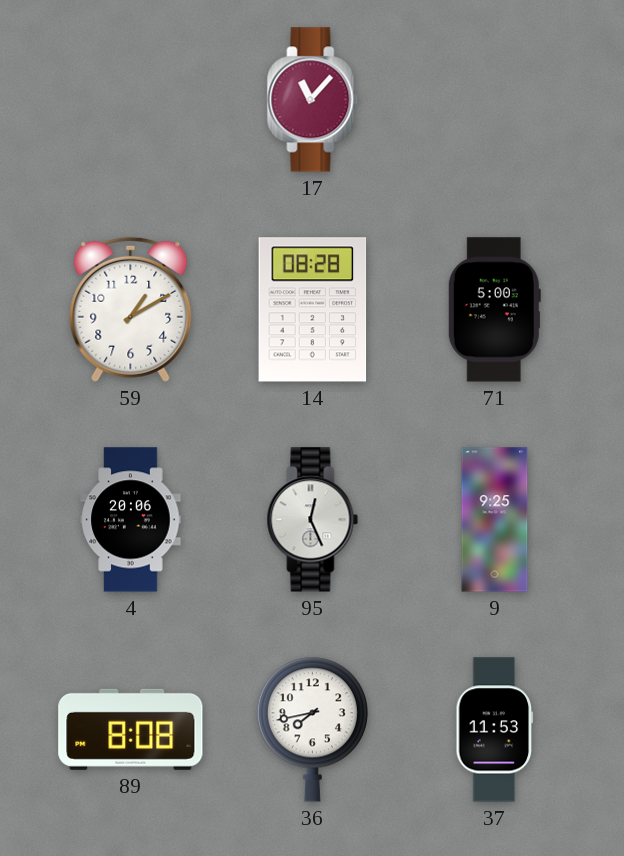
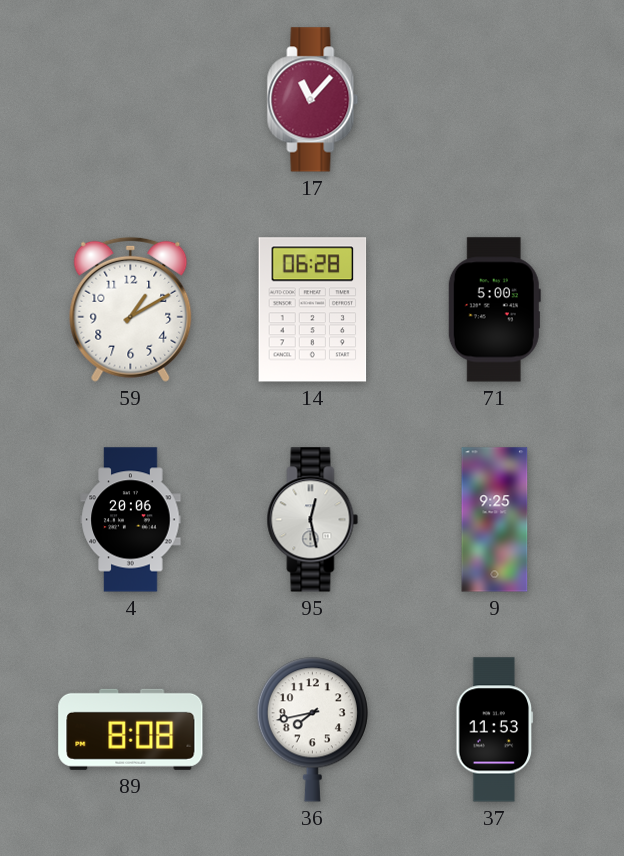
14: 08:28 -> 06:28 (313, 310)
95: 12:26 -> 12:28 (313, 520)
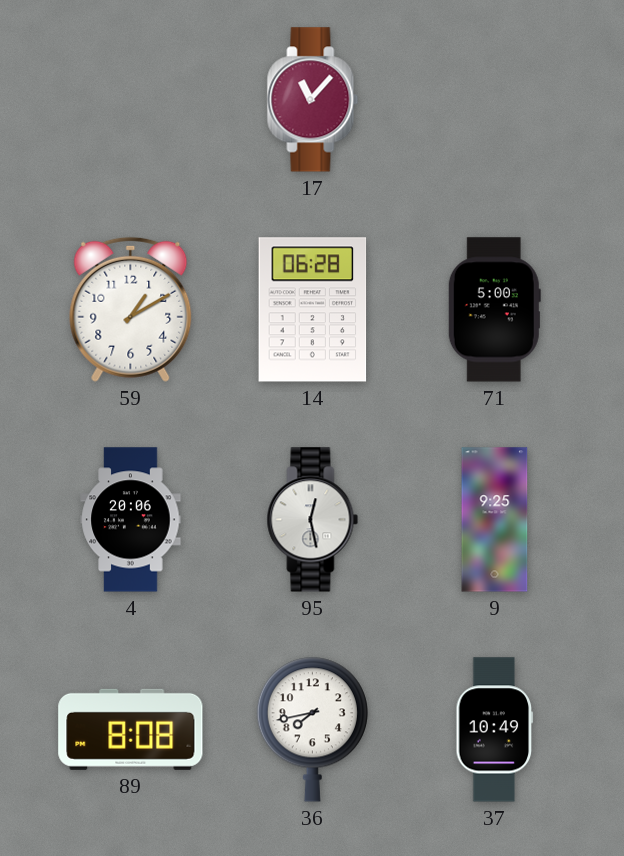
37: 11:53 -> 10:49 (495, 730)
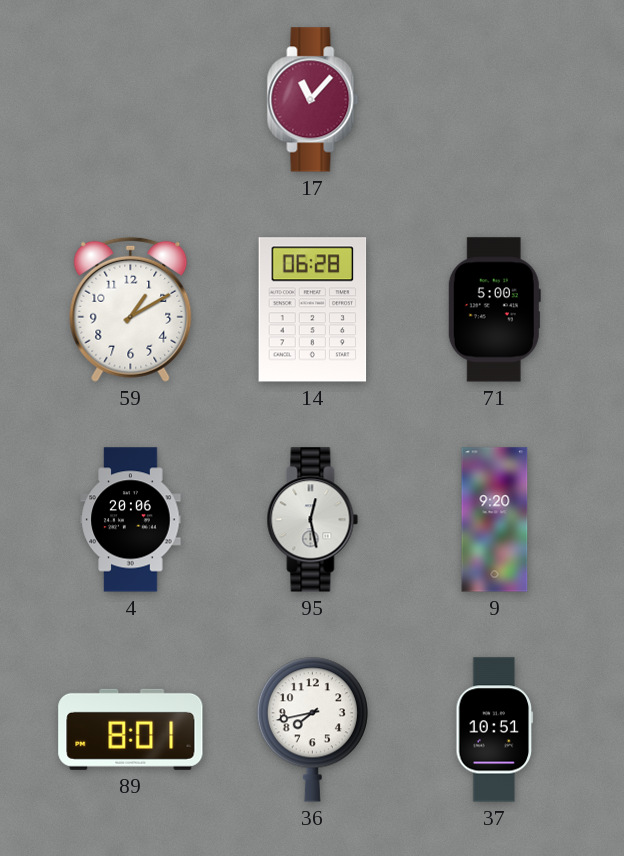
9: 9:25 -> 9:20 (495, 520)
89: 8:08 -> 8:01 (131, 729)
37: 10:49 -> 10:51 (495, 730)
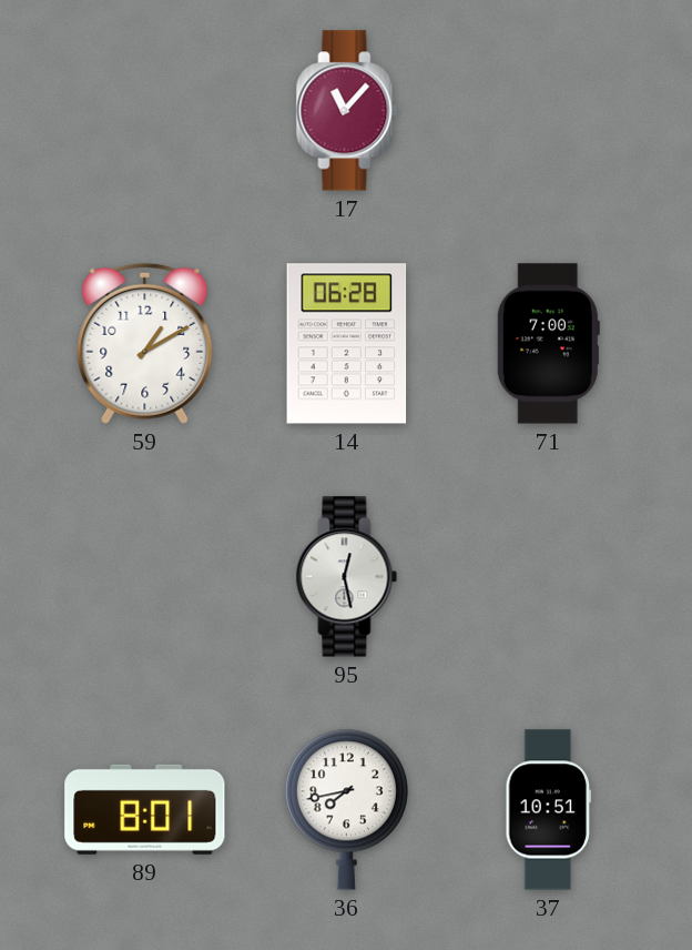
71: 5:00 -> 7:00 (548, 344)
4: 20:06 -> none (131, 520)
9: 9:20 -> none (495, 520)
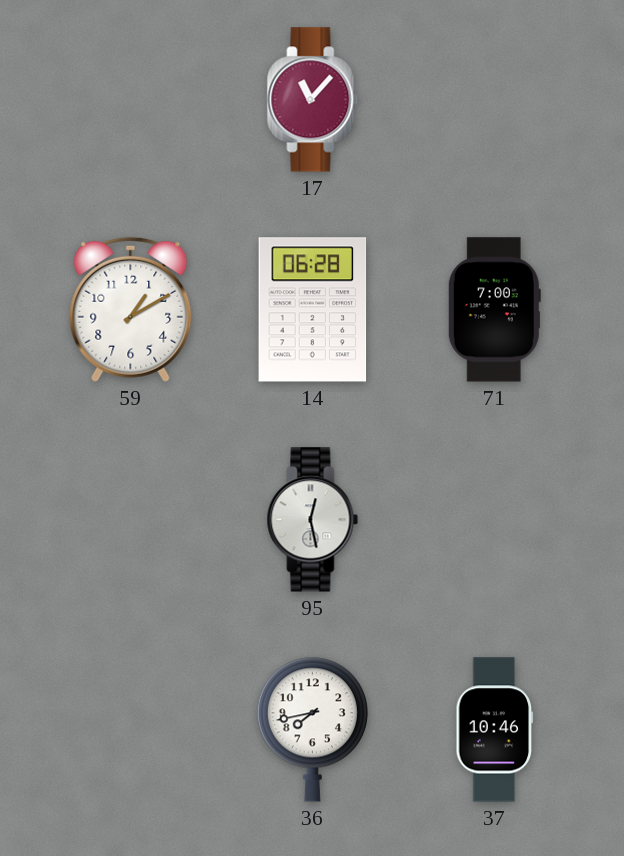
89: 8:01 -> none (145, 809)
37: 10:51 -> 10:46 (495, 730)
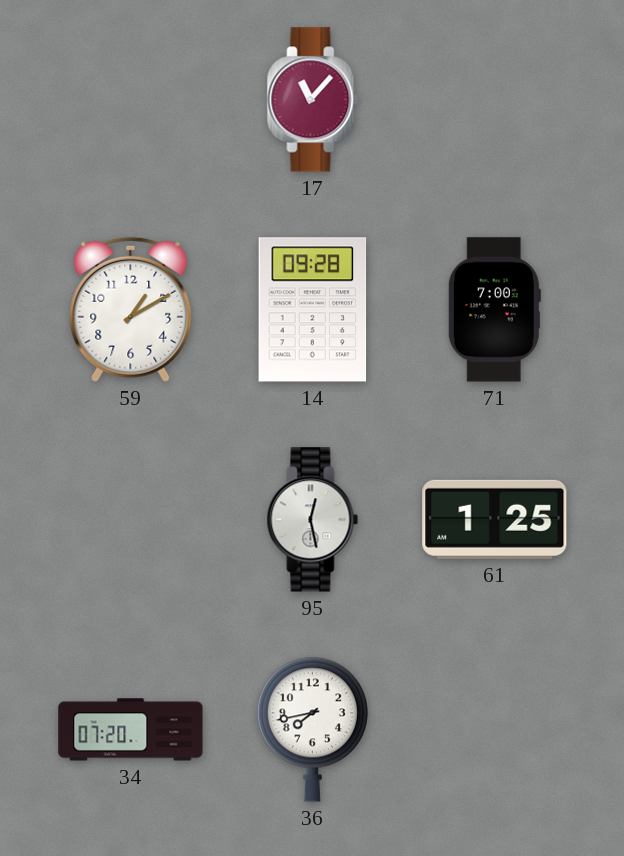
14: 06:28 -> 09:28 (313, 310)
61: none -> 1:25 (495, 519)
34: none -> 07:20 (131, 730)
37: 10:46 -> none (495, 730)
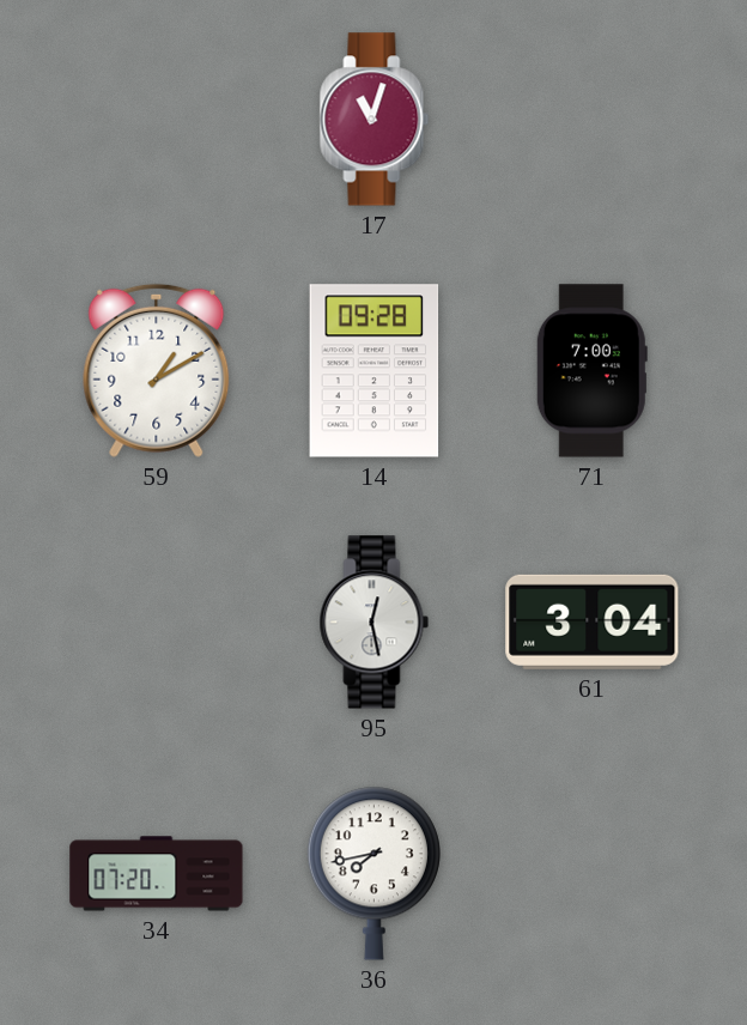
17: 11:07 -> 11:03 (375, 120)
61: 1:25 -> 3:04 (593, 621)
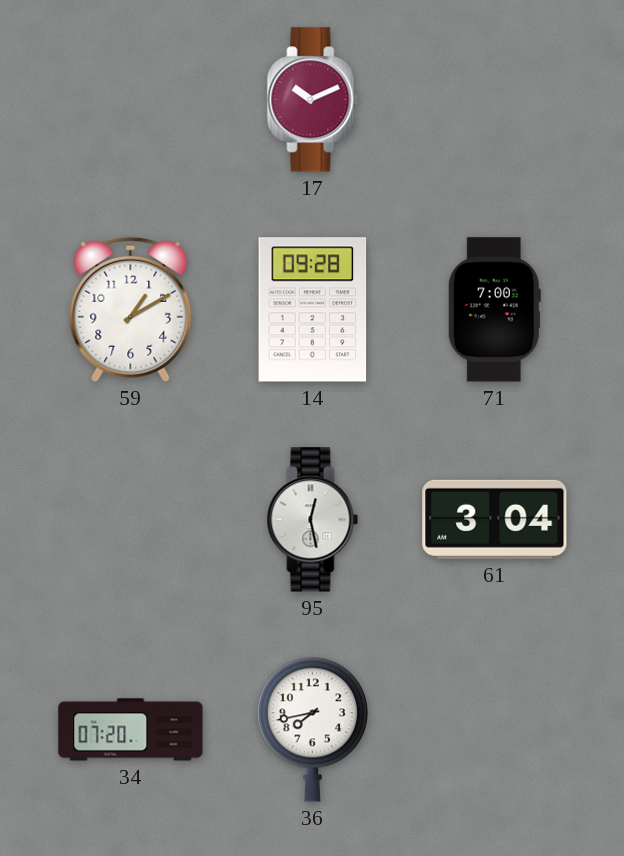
17: 11:03 -> 10:11 (313, 100)
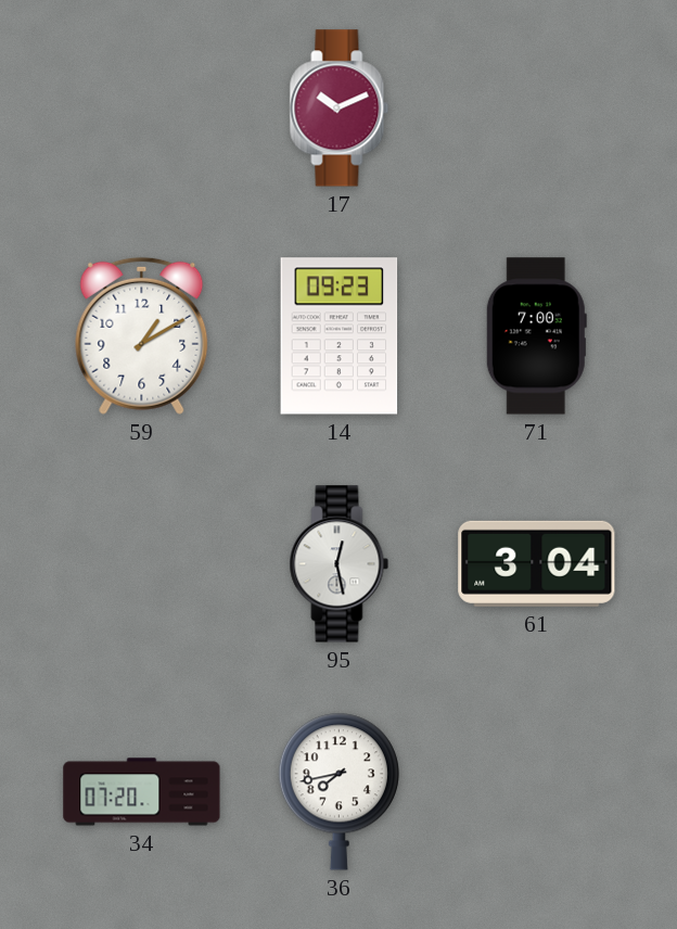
14: 09:28 -> 09:23 (340, 336)
